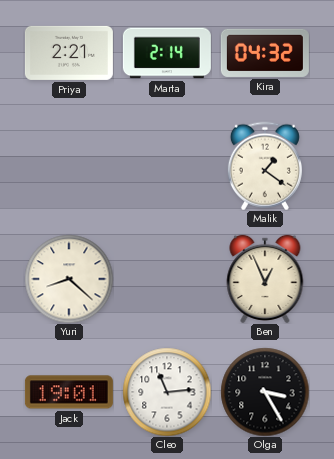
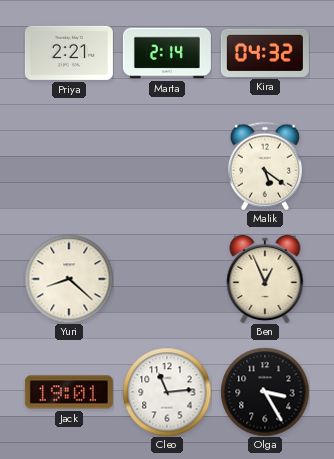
Malik: 1:21 -> 5:21 (265, 166)
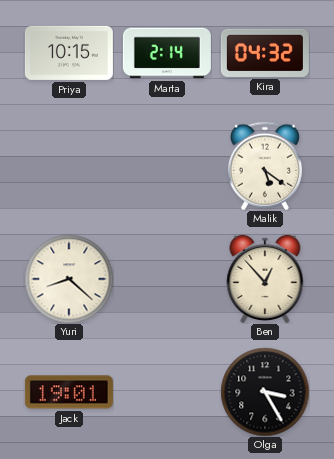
Priya: 2:21 -> 10:15 (69, 53)
Ben: 12:56 -> 12:53 (265, 279)
Cleo: 11:14 -> none (167, 392)
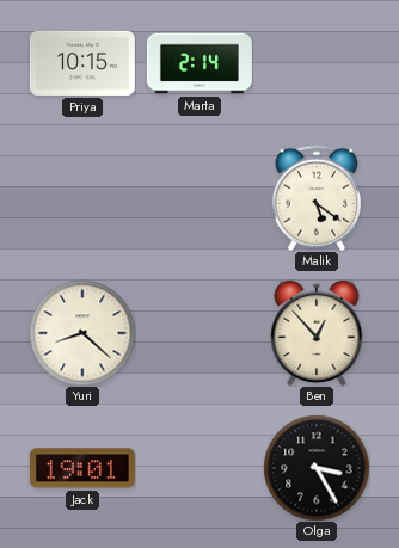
Kira: 04:32 -> none (265, 53)
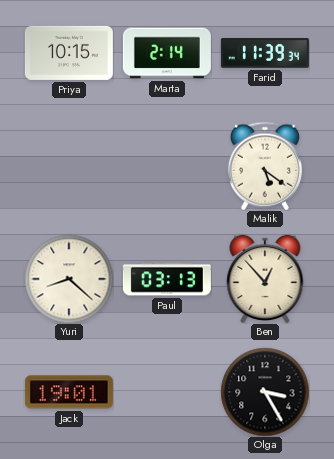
Farid: none -> 11:39 (265, 53)
Paul: none -> 03:13 (167, 279)
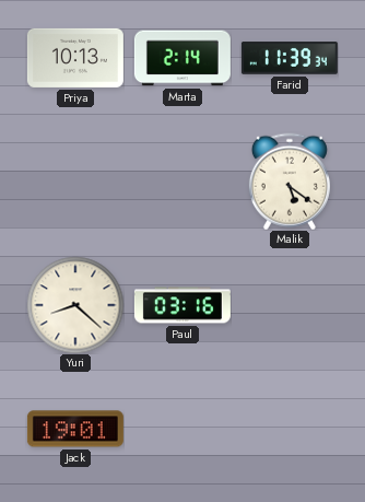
Priya: 10:15 -> 10:13 (75, 58)
Paul: 03:13 -> 03:16 (182, 305)
Ben: 12:53 -> none (265, 279)
Olga: 3:25 -> none (265, 392)
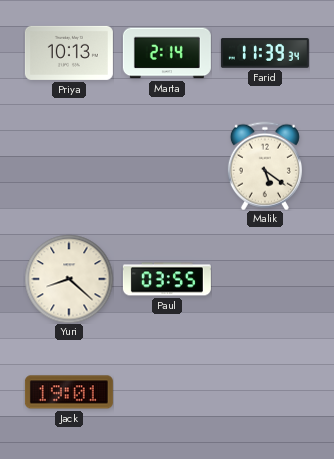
Paul: 03:16 -> 03:55 (167, 279)
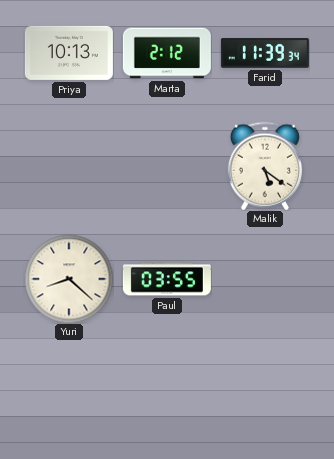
Marta: 2:14 -> 2:12 (167, 53)
Jack: 19:01 -> none (69, 392)
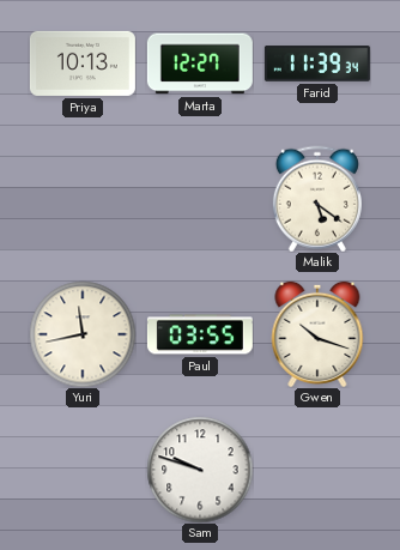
Marta: 2:12 -> 12:27 (200, 64)
Yuri: 8:22 -> 11:43 (83, 334)
Gwen: none -> 10:18 (317, 334)
Sam: none -> 9:48 (200, 470)
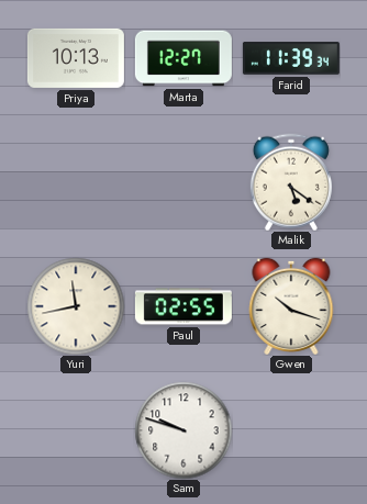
Paul: 03:55 -> 02:55 (183, 306)
